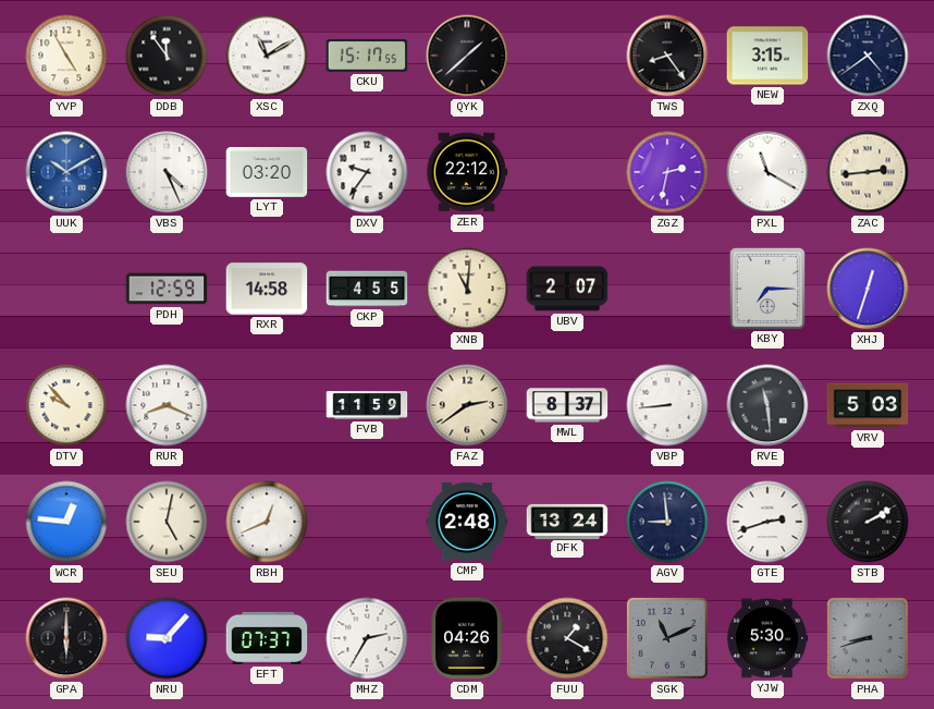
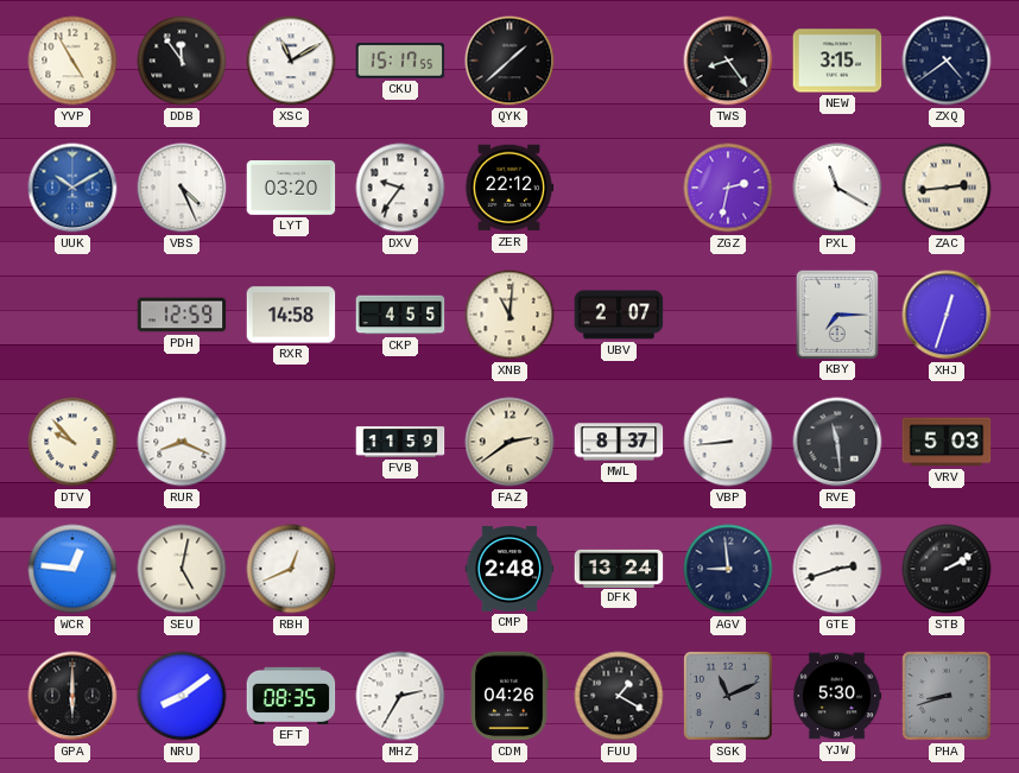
NRU: 9:07 -> 8:09 (182, 696)
EFT: 07:37 -> 08:35 (291, 696)
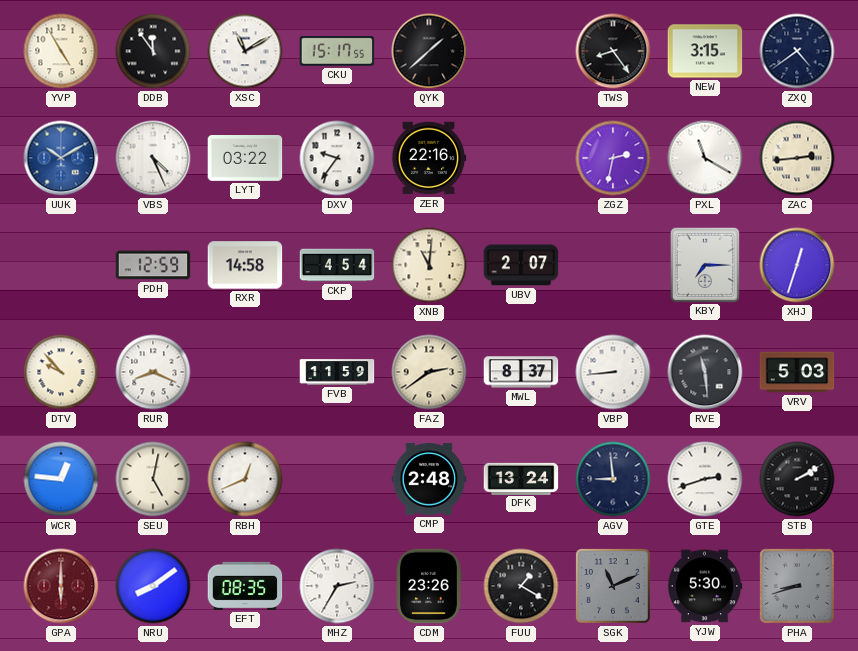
LYT: 03:20 -> 03:22 (245, 159)
ZER: 22:12 -> 22:16 (429, 158)
CKP: 4:55 -> 4:54 (337, 265)
GPA dial: black -> burgundy (61, 586)
CDM: 04:26 -> 23:26 (429, 586)
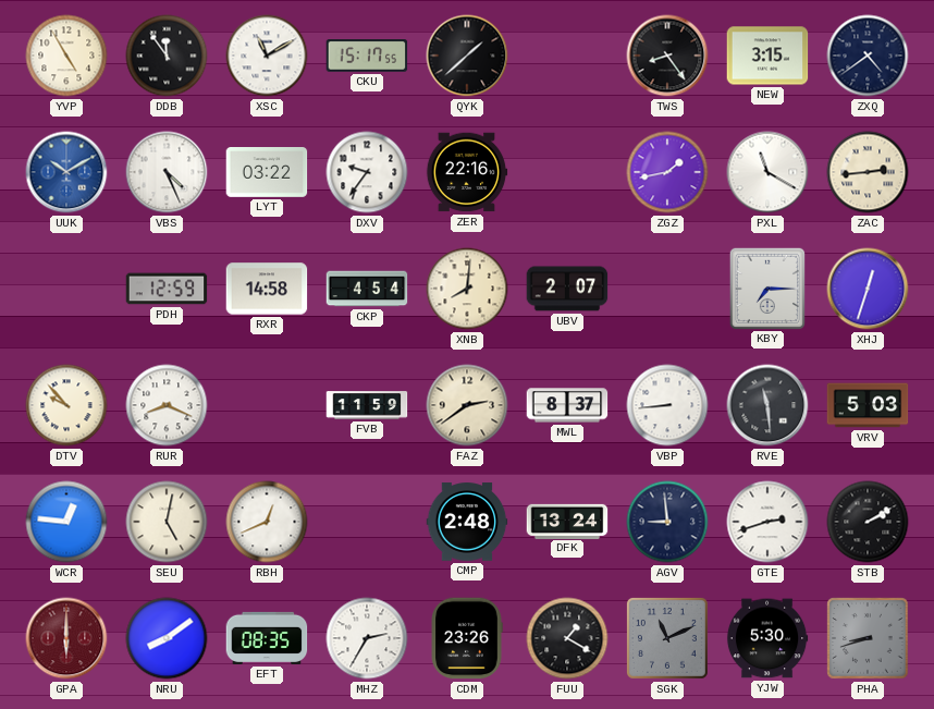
ZGZ: 2:32 -> 1:43 (667, 172)
XNB: 11:01 -> 8:01 (467, 289)
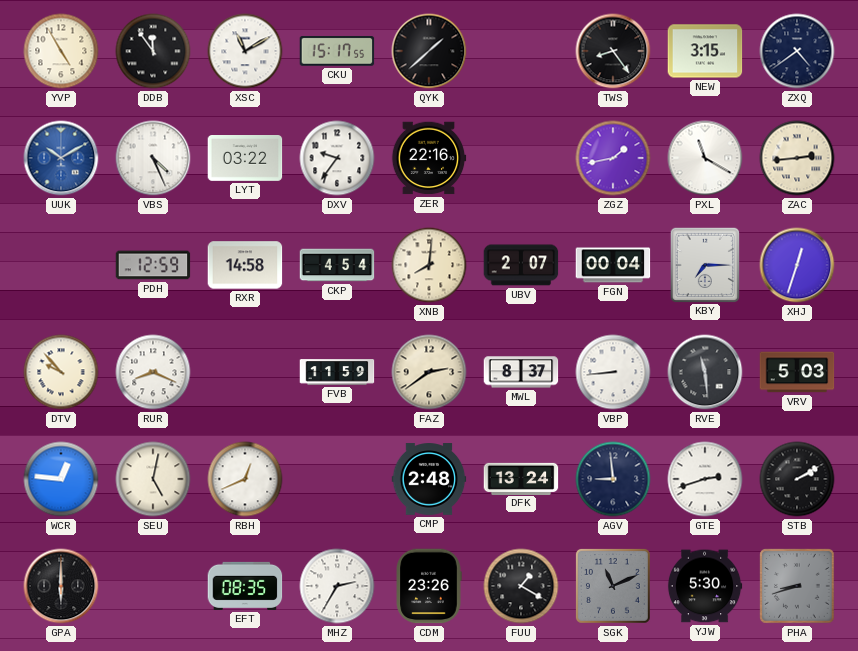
FGN: none -> 00:04 (613, 265)
GPA dial: burgundy -> black (61, 586)
NRU: 8:09 -> none (167, 638)
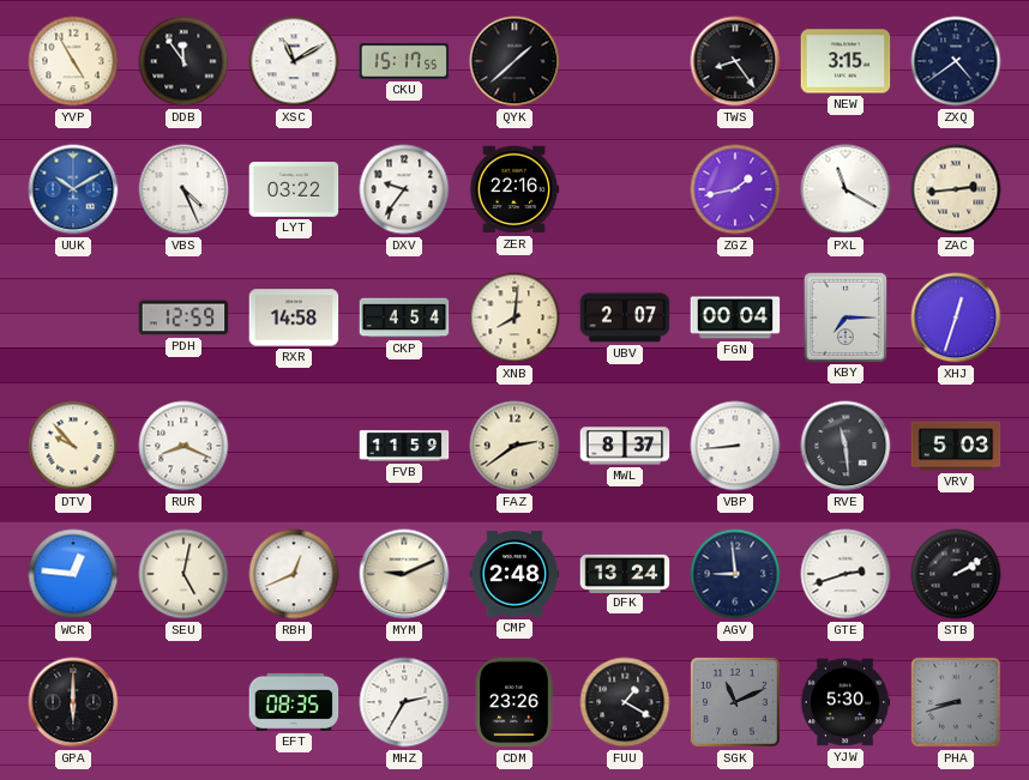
MYM: none -> 9:11 (404, 574)
